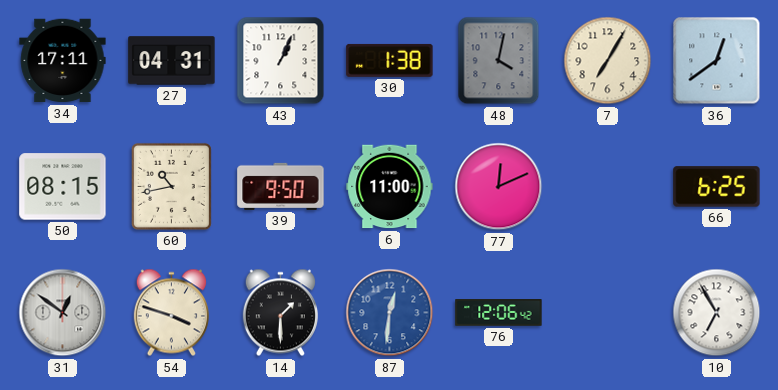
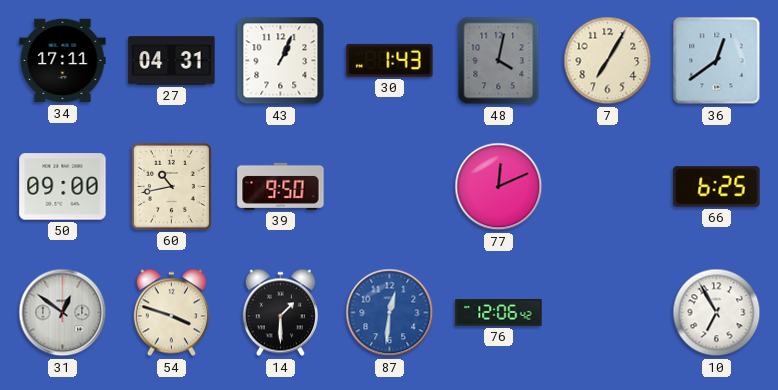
30: 1:38 -> 1:43 (390, 60)
50: 08:15 -> 09:00 (63, 187)
6: 11:00 -> none (390, 187)
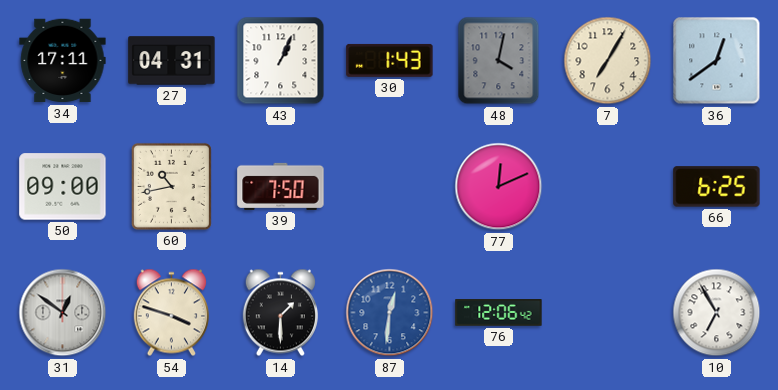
39: 9:50 -> 7:50 (281, 186)
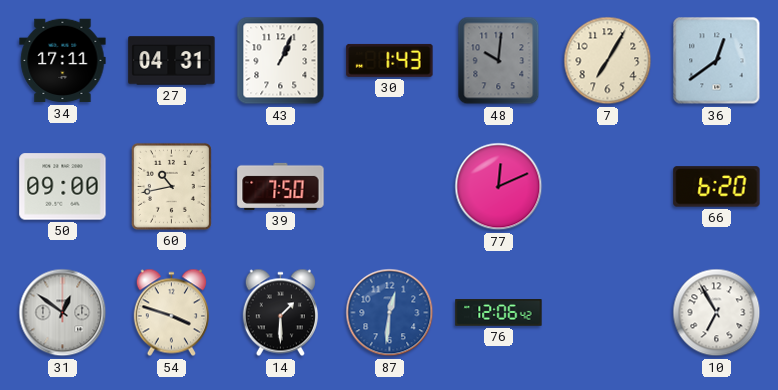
48: 4:02 -> 10:01 (499, 61)
66: 6:25 -> 6:20 (717, 187)
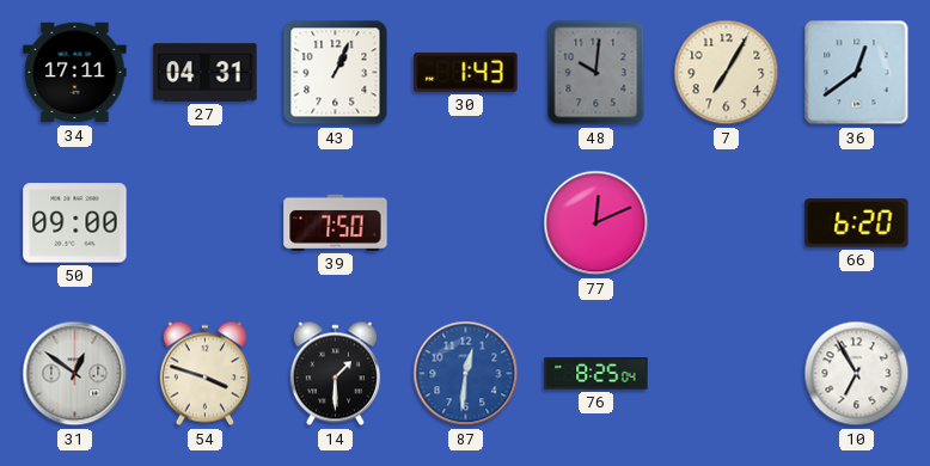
60: 10:43 -> none (171, 186)
76: 12:06 -> 8:25 (596, 374)
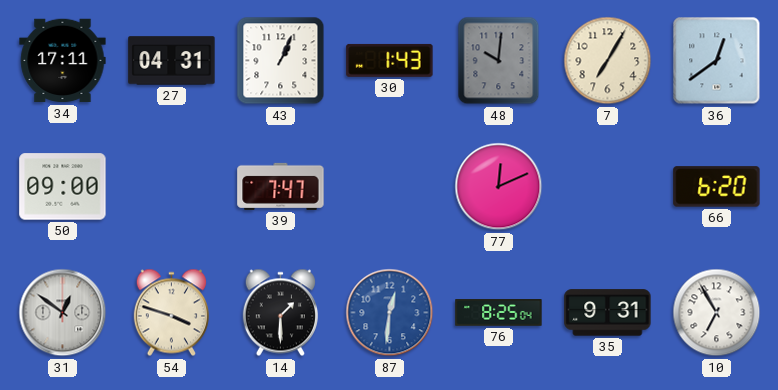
39: 7:50 -> 7:47 (281, 186)
35: none -> 9:31 (608, 313)
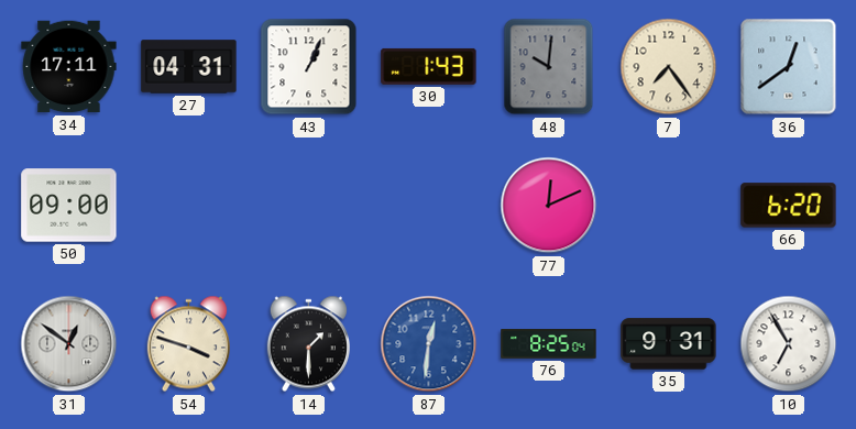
7: 7:05 -> 7:24 (669, 67)
39: 7:47 -> none (281, 186)
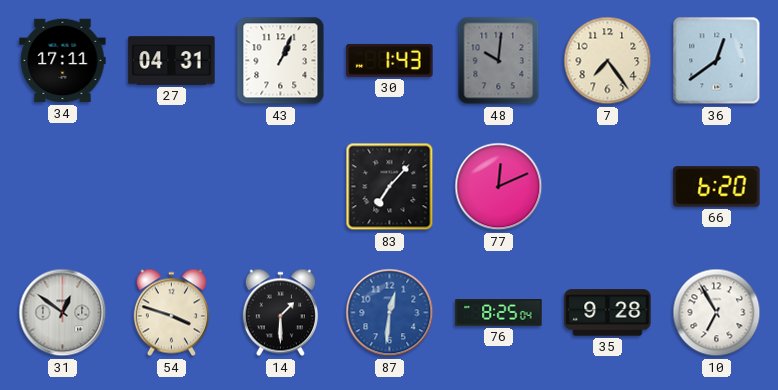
50: 09:00 -> none (69, 206)
83: none -> 7:07 (390, 187)
35: 9:31 -> 9:28 (608, 313)
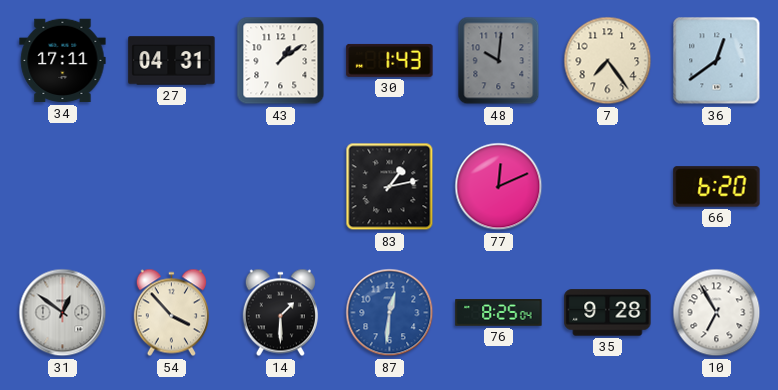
43: 1:04 -> 1:09 (281, 61)
83: 7:07 -> 1:13 (390, 187)
54: 3:48 -> 3:53 (171, 313)
